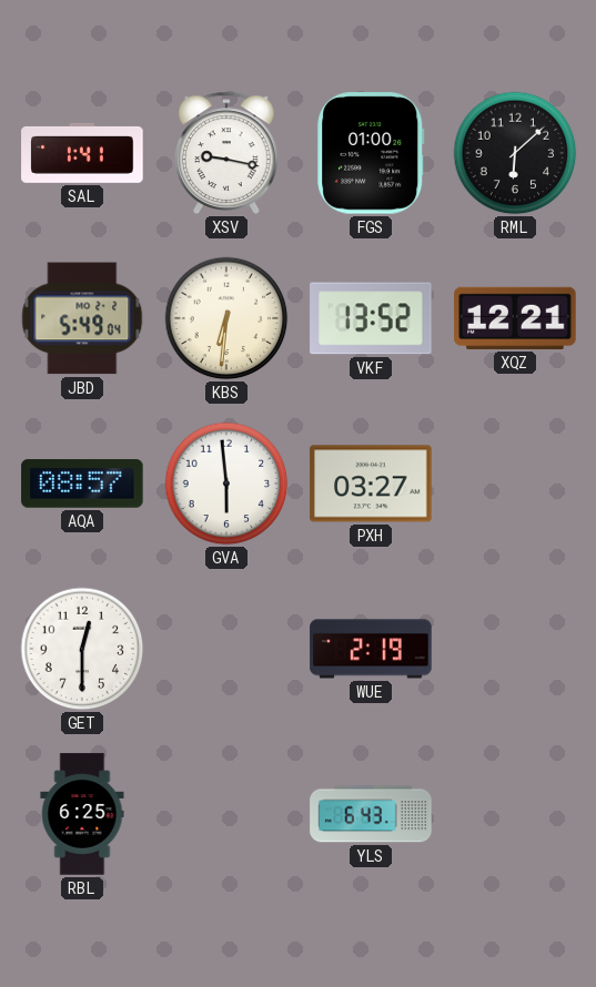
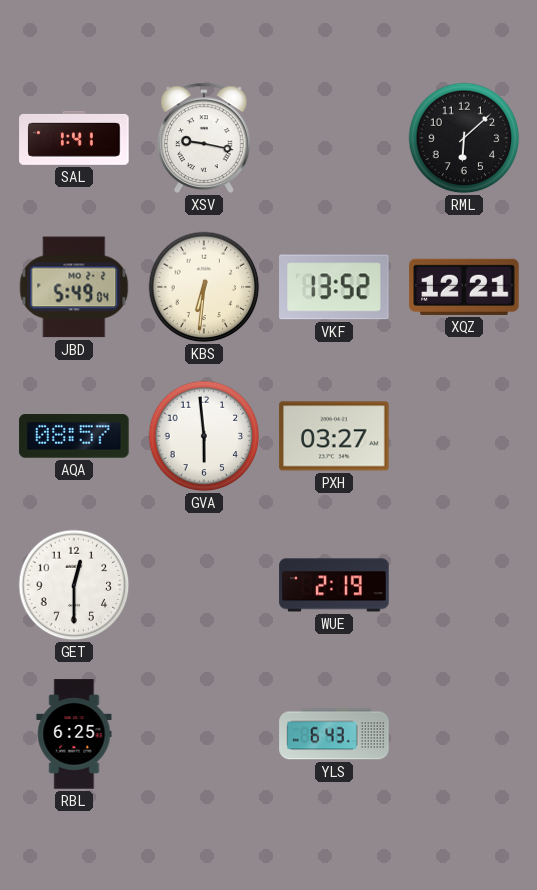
FGS: 01:00 -> none (371, 153)
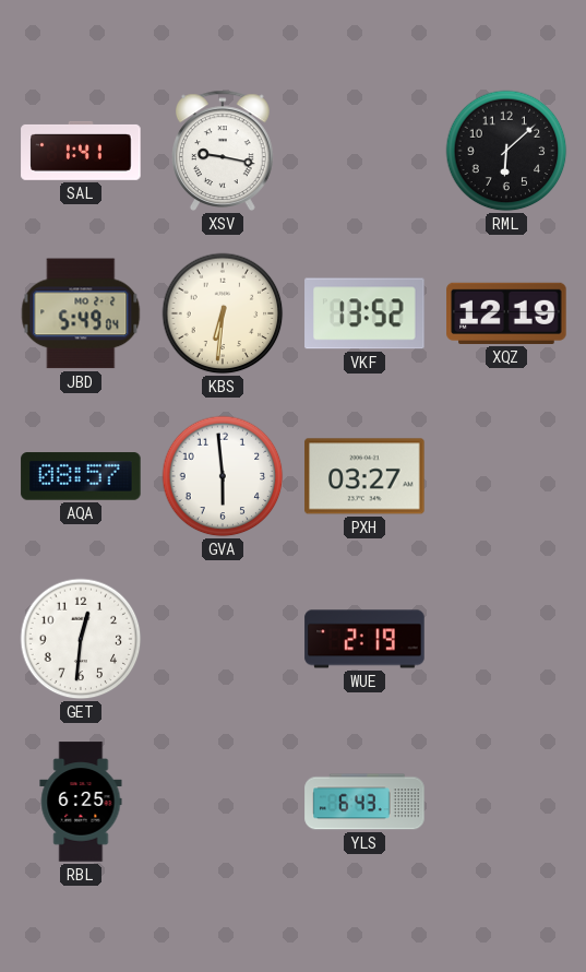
XQZ: 12:21 -> 12:19 (506, 313)
GET: 12:30 -> 12:31 (81, 639)
